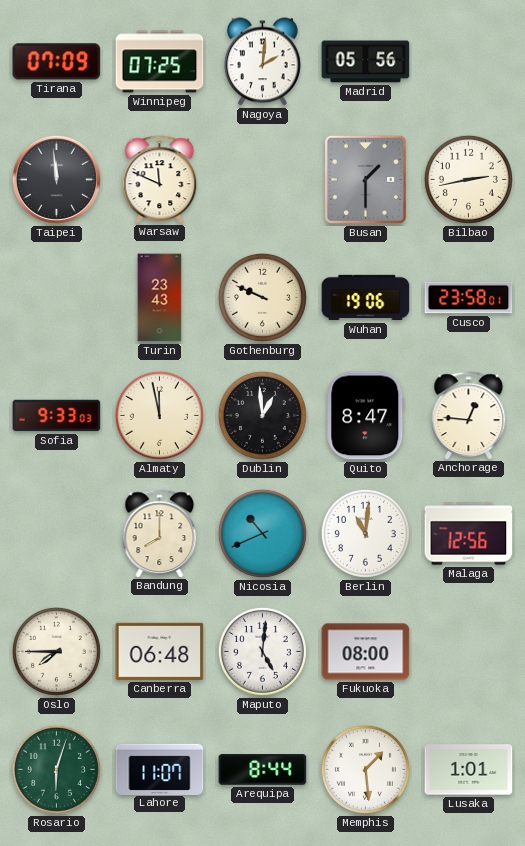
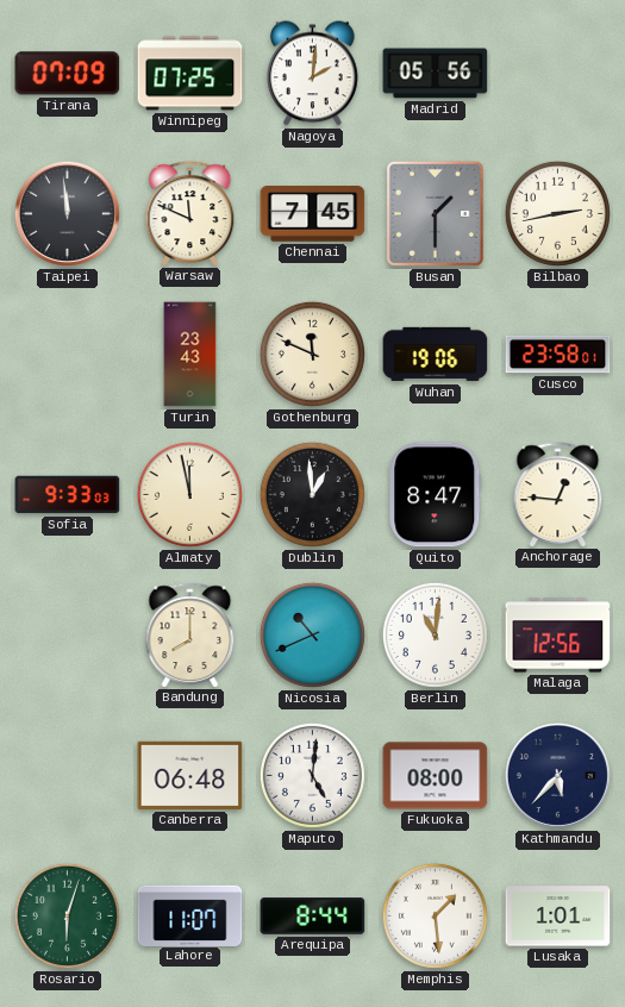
Chennai: none -> 7:45 (313, 214)
Gothenburg: 9:49 -> 11:49 (312, 354)
Oslo: 7:45 -> none (56, 651)
Kathmandu: none -> 5:37 (557, 775)
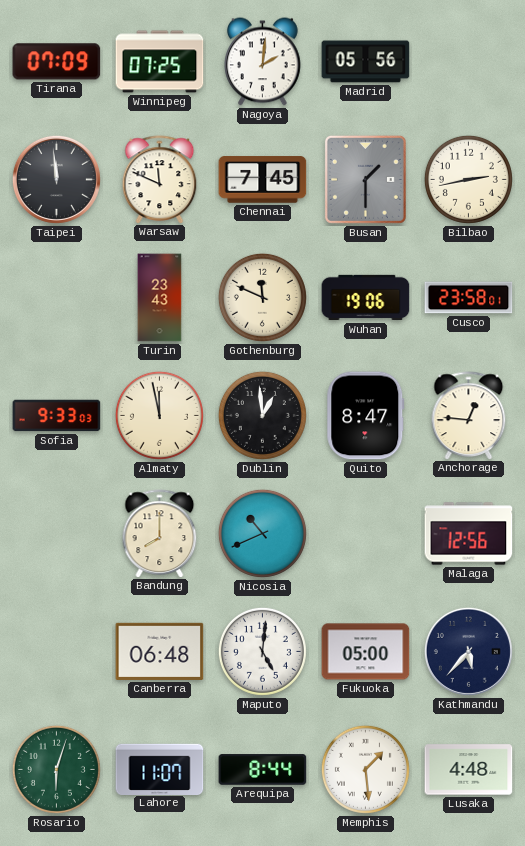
Berlin: 11:01 -> none (435, 634)
Fukuoka: 08:00 -> 05:00 (366, 652)
Lusaka: 1:01 -> 4:48 (469, 770)
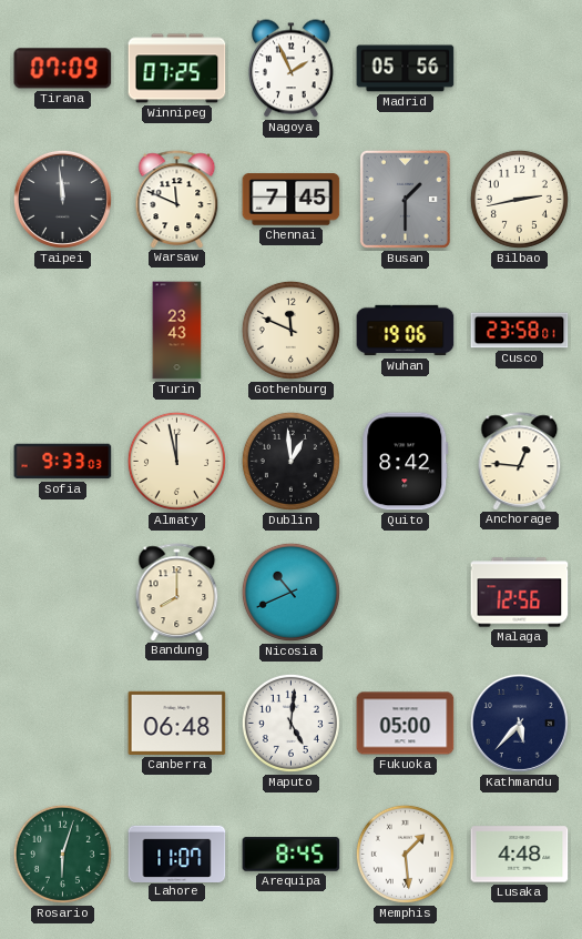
Nagoya: 2:01 -> 1:56 (292, 69)
Quito: 8:47 -> 8:42 (406, 462)
Arequipa: 8:44 -> 8:45 (292, 855)
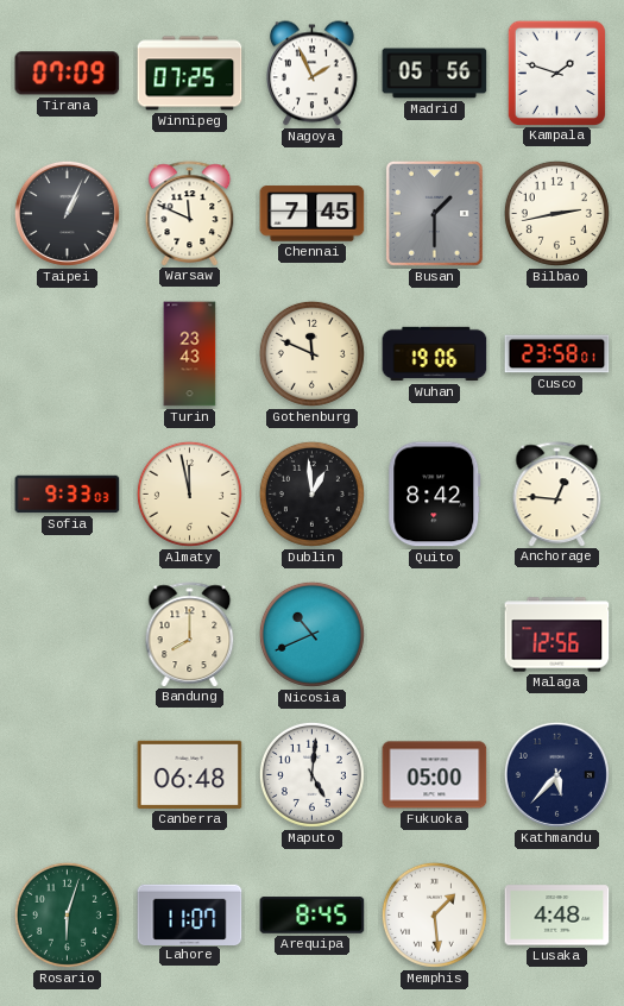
Kampala: none -> 1:48 (556, 73)
Taipei: 11:59 -> 1:04 (67, 213)
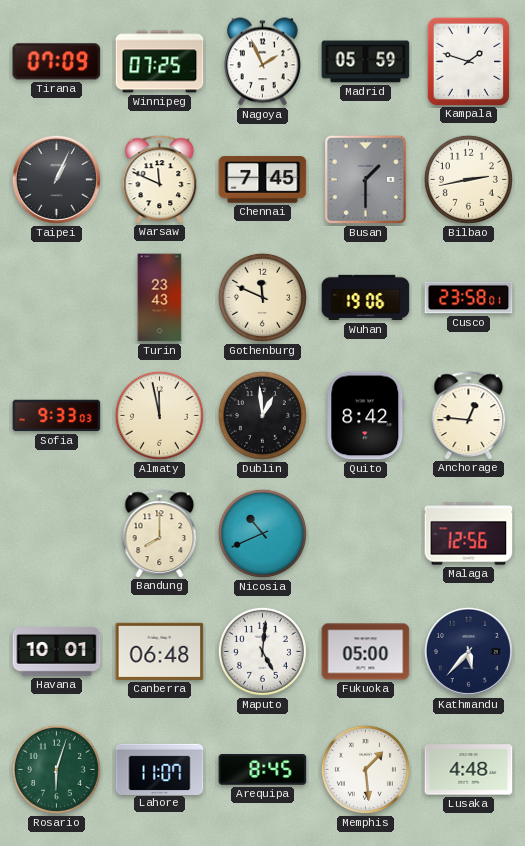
Madrid: 05:56 -> 05:59 (366, 62)
Havana: none -> 10:01 (57, 652)
